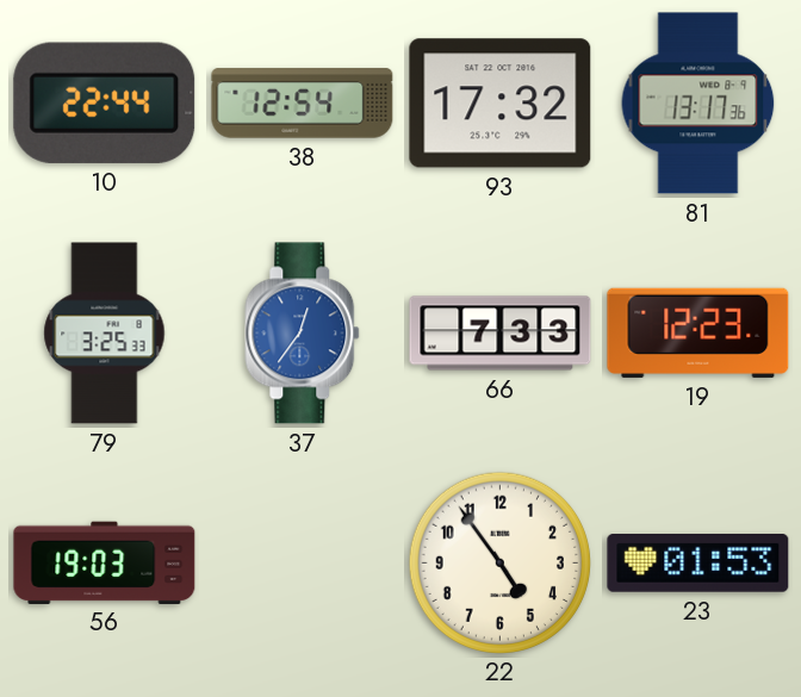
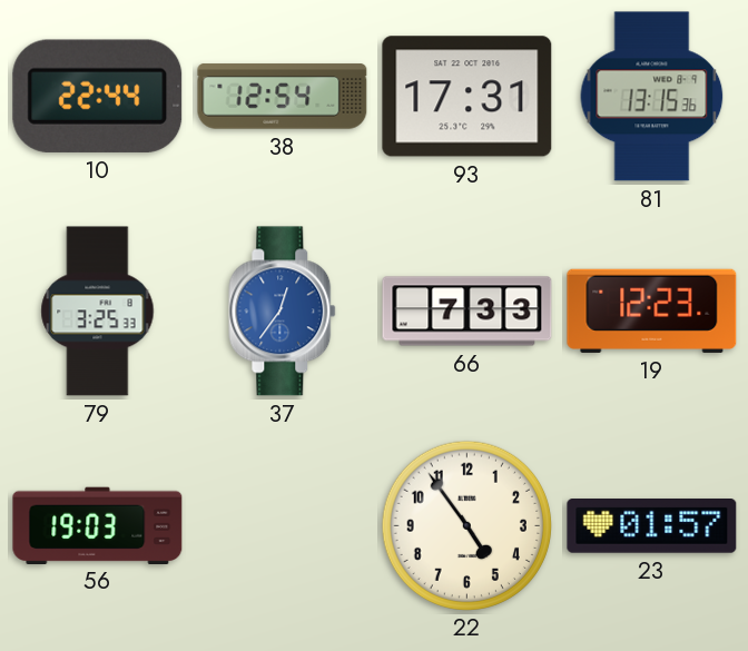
93: 17:32 -> 17:31 (467, 97)
81: 13:17 -> 13:15 (652, 97)
23: 01:53 -> 01:57 (652, 526)
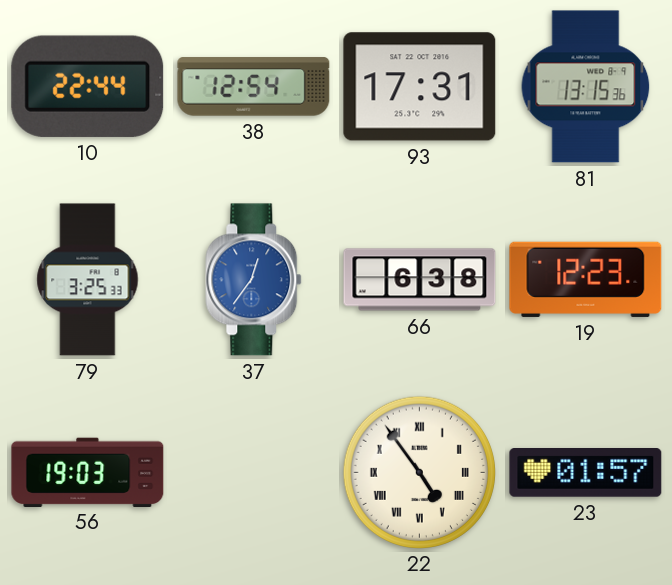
66: 7:33 -> 6:38 (420, 280)
22 numerals: Arabic -> Roman (419, 472)
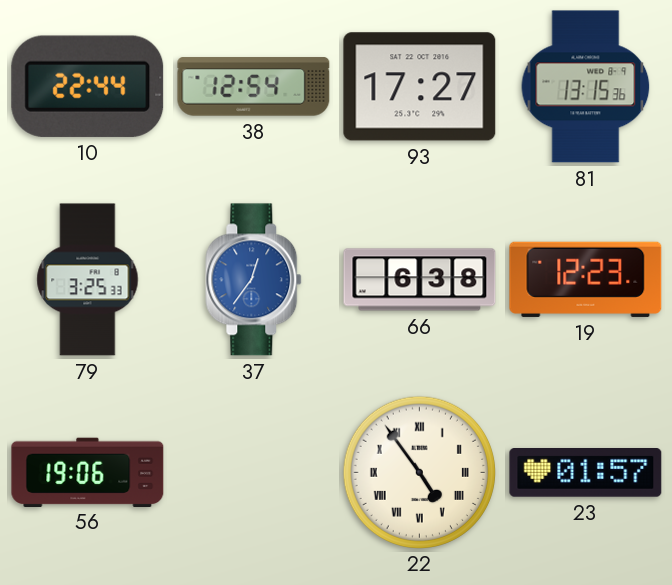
93: 17:31 -> 17:27 (420, 87)
56: 19:03 -> 19:06 (88, 472)
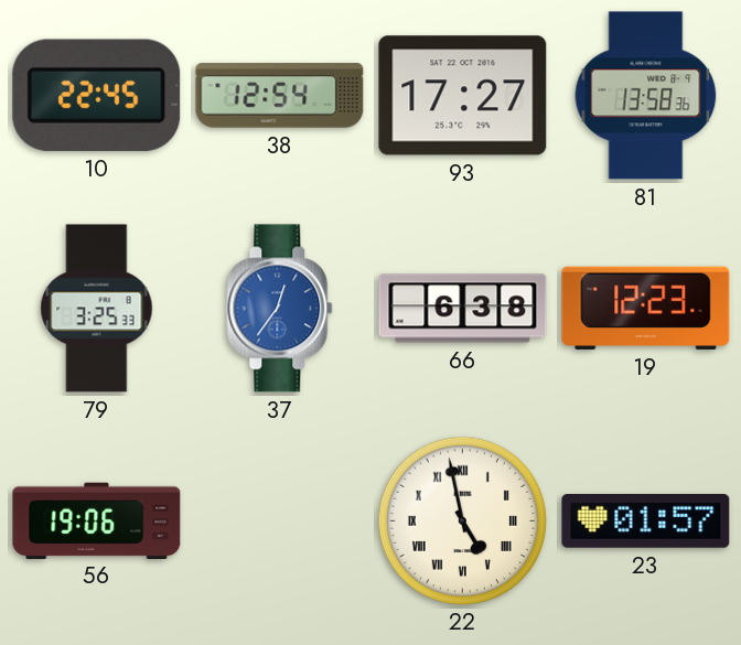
10: 22:44 -> 22:45 (97, 95)
81: 13:15 -> 13:58 (646, 96)
22: 4:54 -> 4:58 (462, 520)
